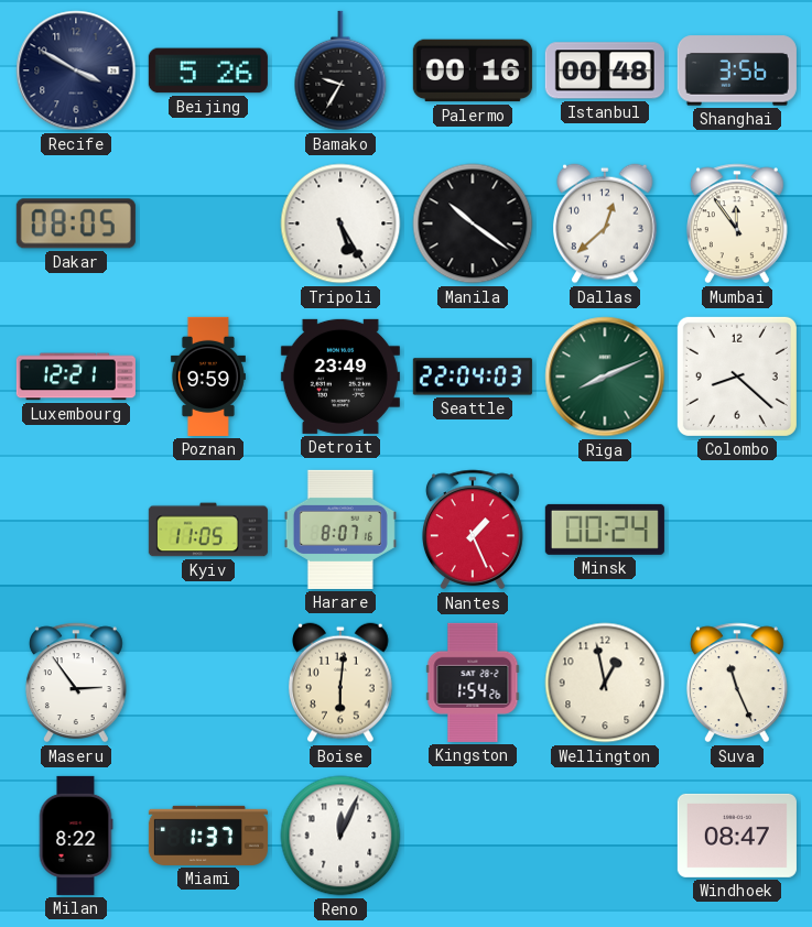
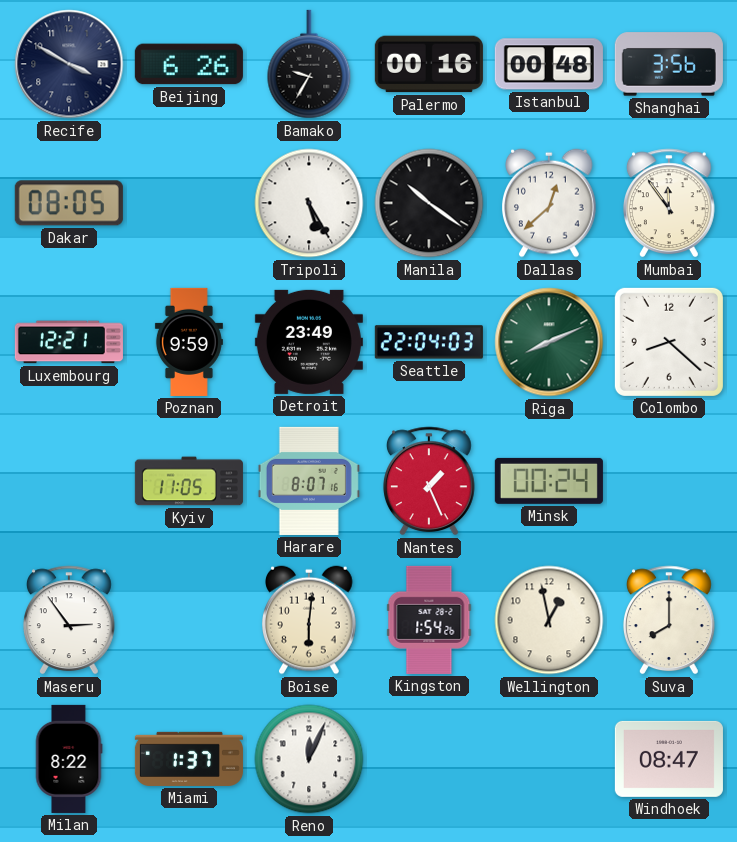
Beijing: 5:26 -> 6:26 (189, 64)
Suva: 11:26 -> 8:00 (669, 620)
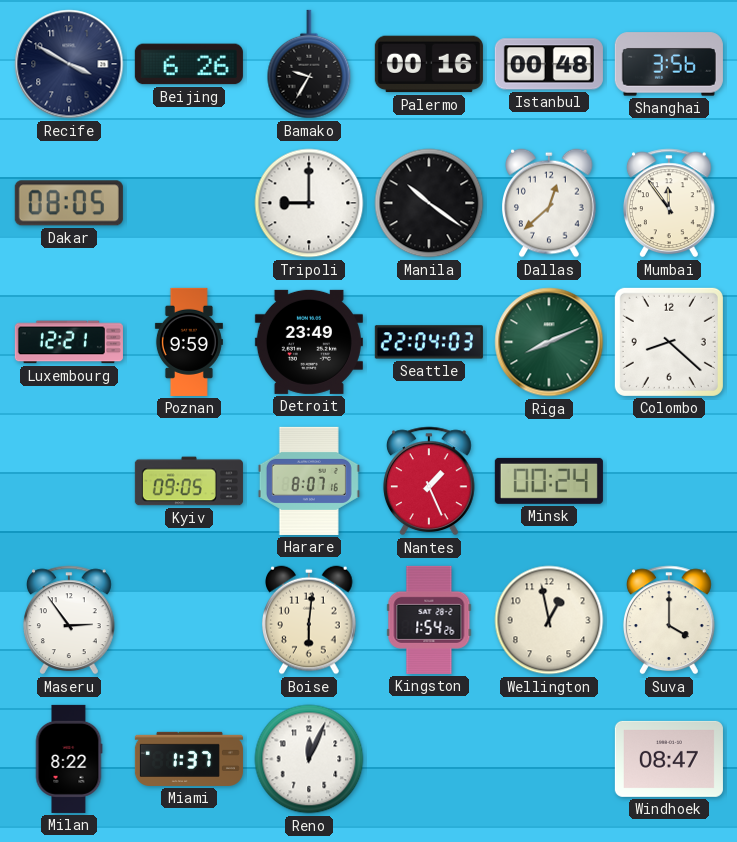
Tripoli: 5:25 -> 9:00 (309, 203)
Kyiv: 11:05 -> 09:05 (189, 481)
Suva: 8:00 -> 4:00 (669, 620)
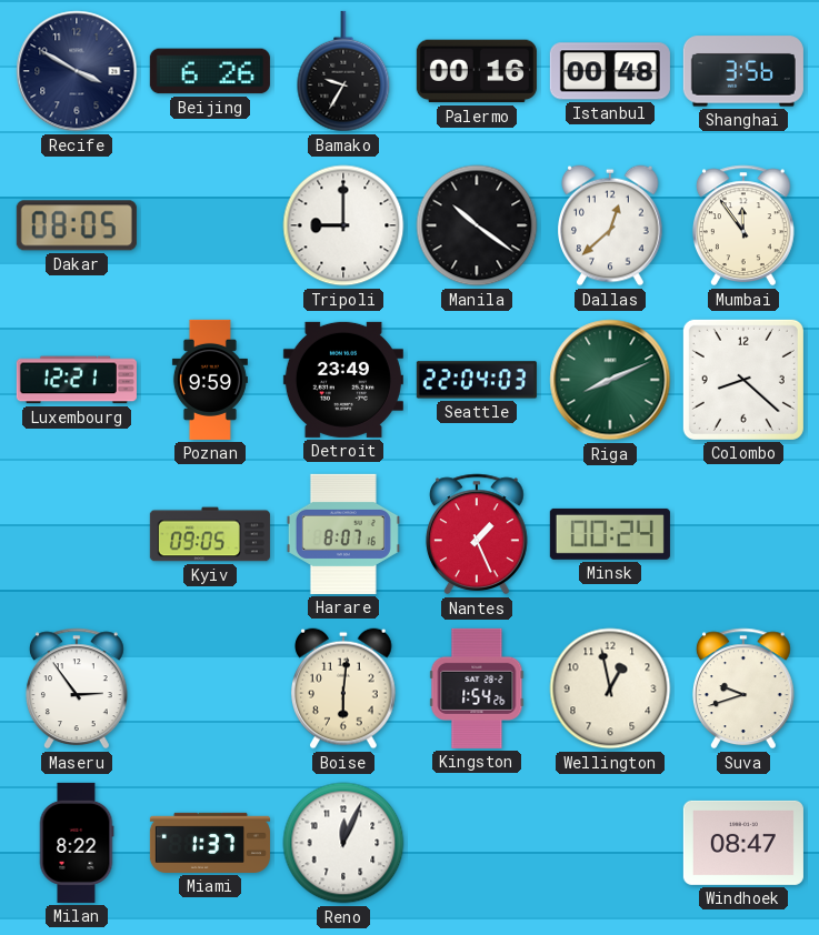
Suva: 4:00 -> 9:42 (743, 688)
